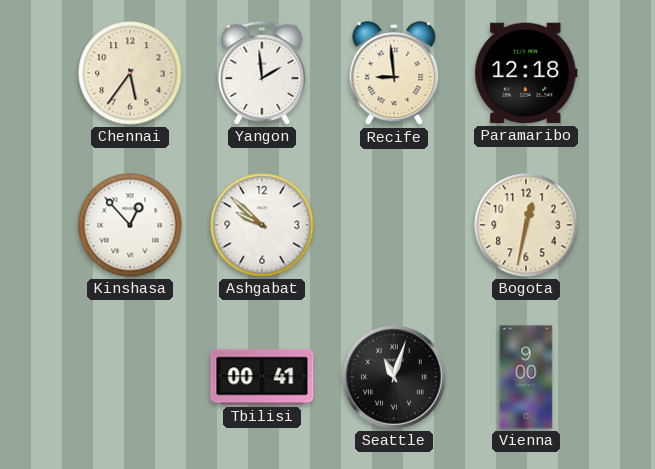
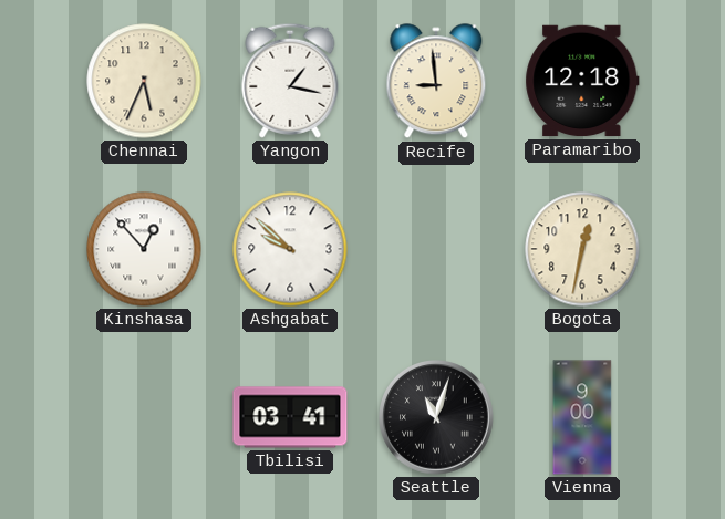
Chennai: 5:36 -> 5:34 (144, 81)
Yangon: 1:59 -> 1:17 (290, 81)
Tbilisi: 00:41 -> 03:41 (290, 417)
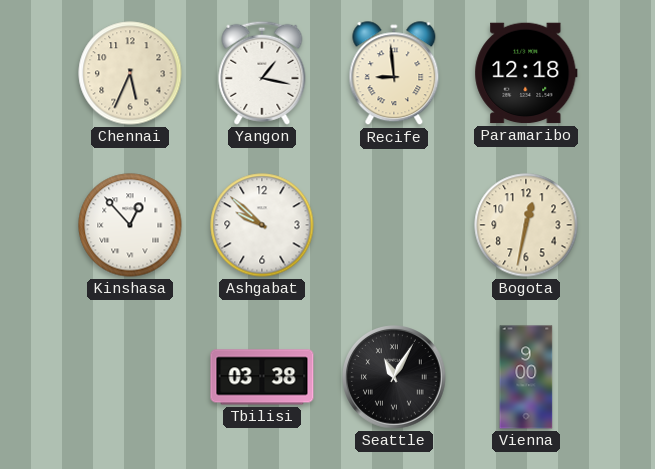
Tbilisi: 03:41 -> 03:38 (262, 377)
Seattle: 11:03 -> 11:05 (395, 378)
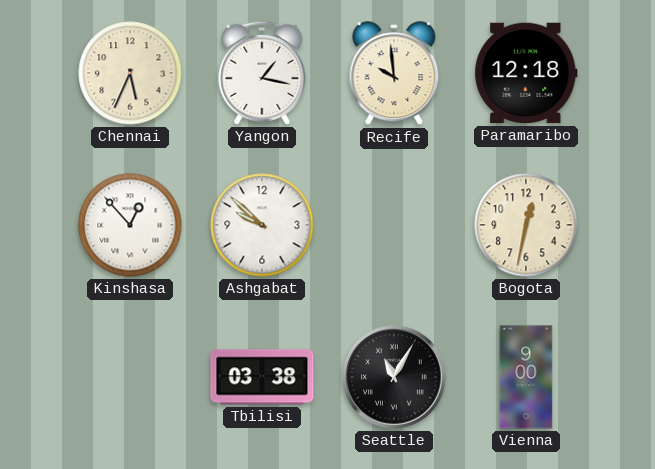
Recife: 8:59 -> 9:59 (394, 74)
